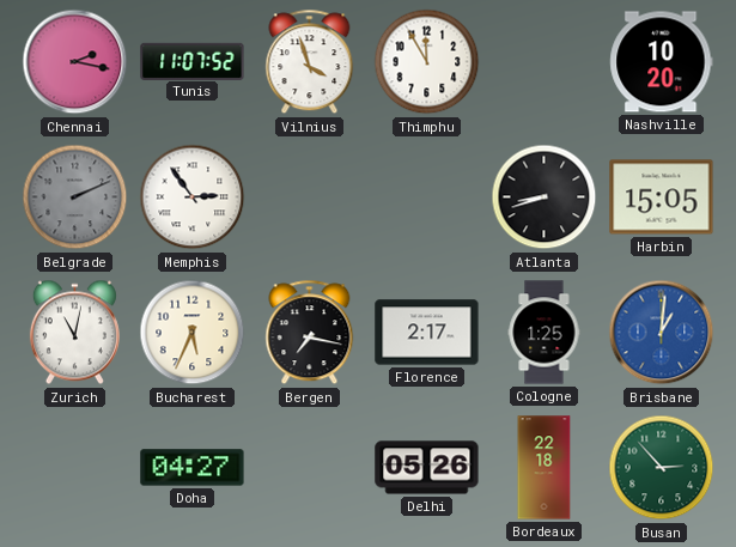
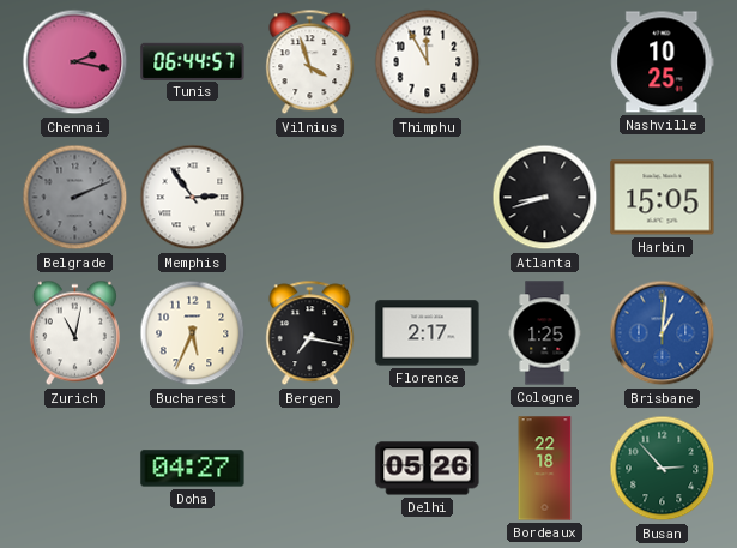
Tunis: 11:07 -> 06:44 (193, 61)
Nashville: 10:20 -> 10:25 (663, 62)
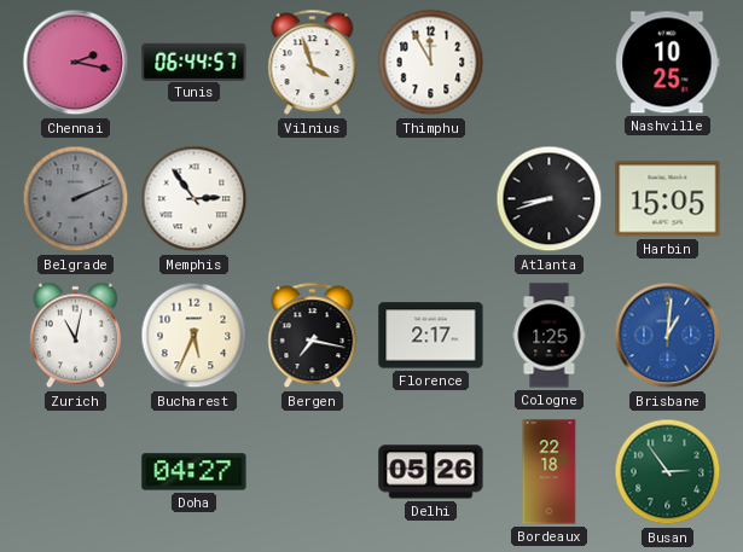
Busan: 2:53 -> 2:54 (668, 472)
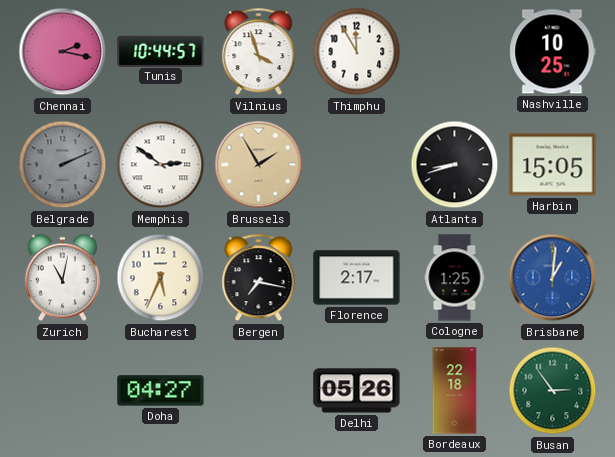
Tunis: 06:44 -> 10:44 (161, 51)
Memphis: 2:54 -> 2:51 (161, 165)
Brussels: none -> 1:55 (259, 165)
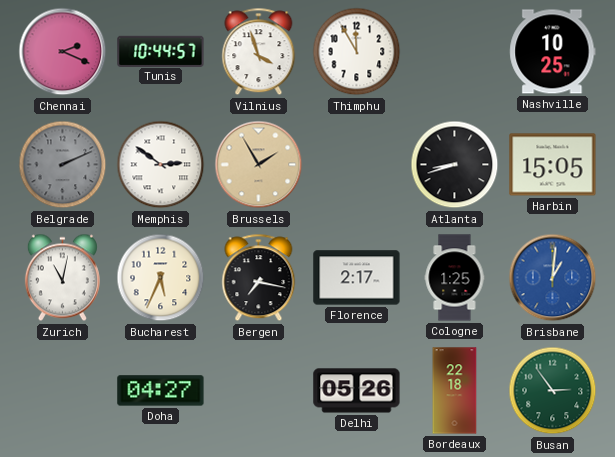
Chennai: 2:17 -> 2:19 (63, 52)
